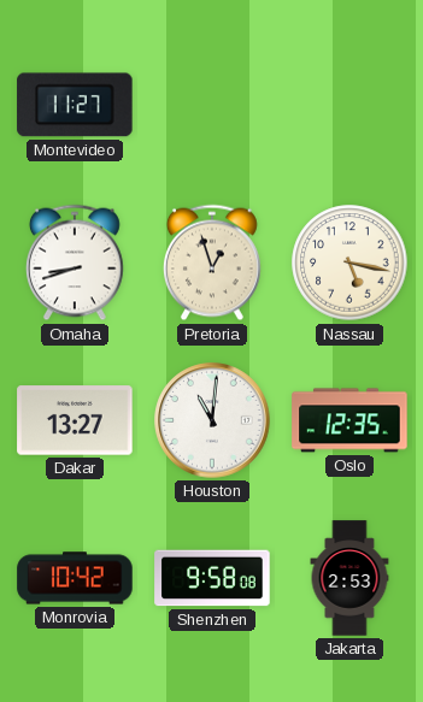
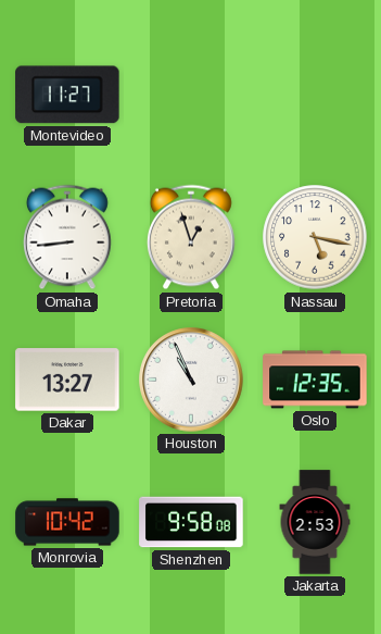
Omaha: 8:42 -> 8:44 (67, 237)
Houston: 11:01 -> 10:56 (191, 380)
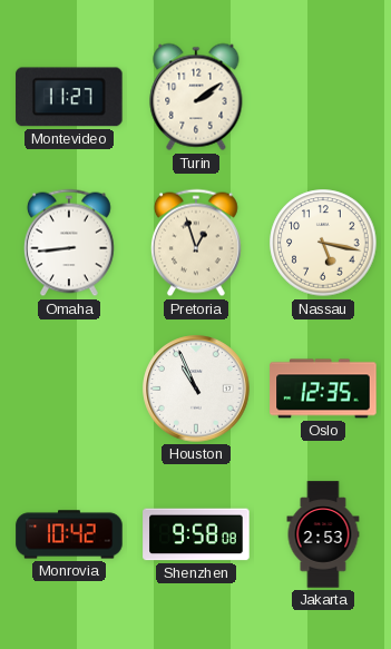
Turin: none -> 2:09 (196, 97)
Dakar: 13:27 -> none (67, 380)
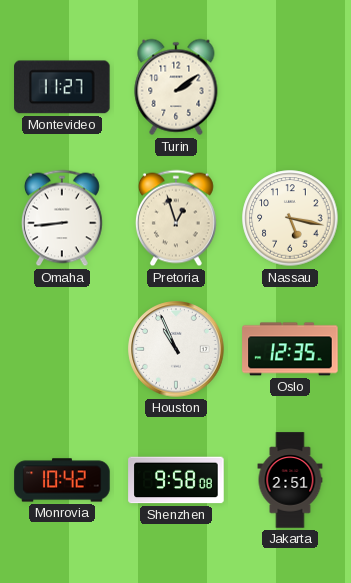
Jakarta: 2:53 -> 2:51 (290, 480)
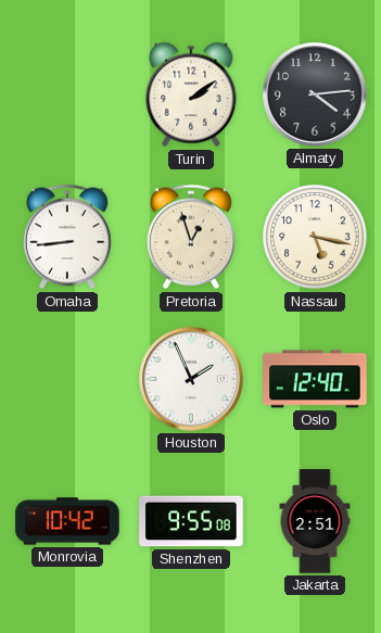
Montevideo: 11:27 -> none (62, 87)
Almaty: none -> 4:14 (315, 94)
Houston: 10:56 -> 1:56 (191, 379)
Oslo: 12:35 -> 12:40 (315, 379)
Shenzhen: 9:58 -> 9:55 (191, 521)
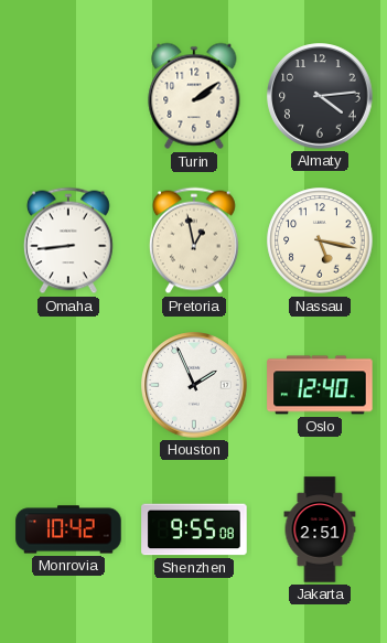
Pretoria: 12:57 -> 12:58 (194, 240)
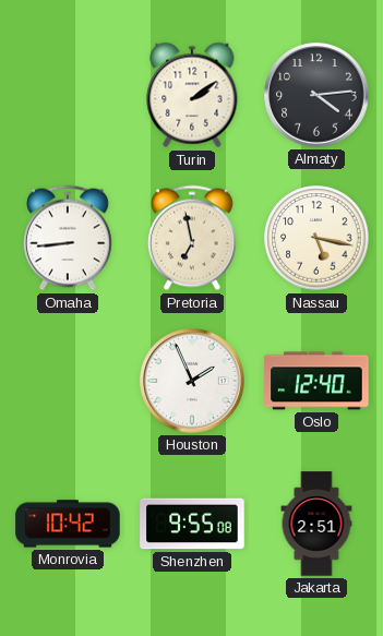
Pretoria: 12:58 -> 6:58 (192, 238)
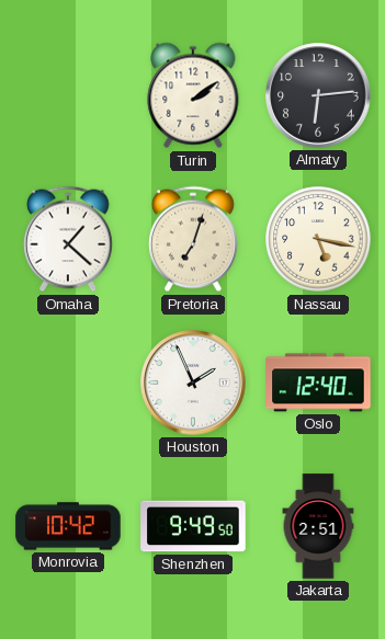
Almaty: 4:14 -> 6:14 (318, 95)
Omaha: 8:44 -> 1:22 (68, 239)
Pretoria: 6:58 -> 7:03 (193, 239)
Shenzhen: 9:55 -> 9:49 (193, 526)
